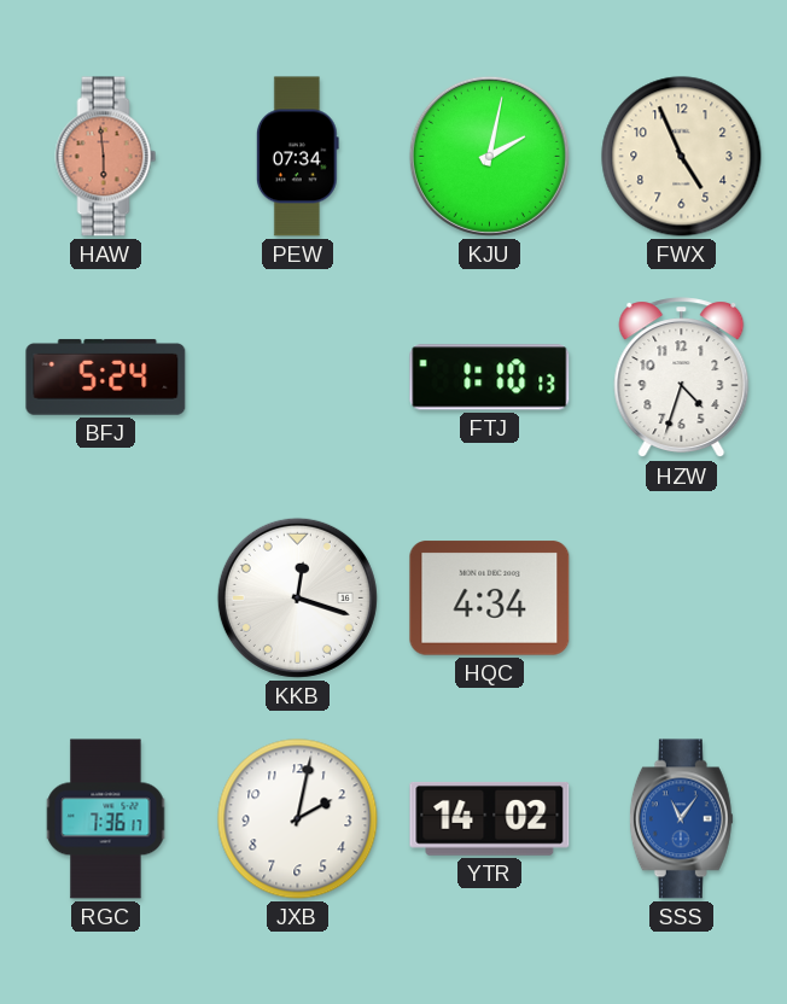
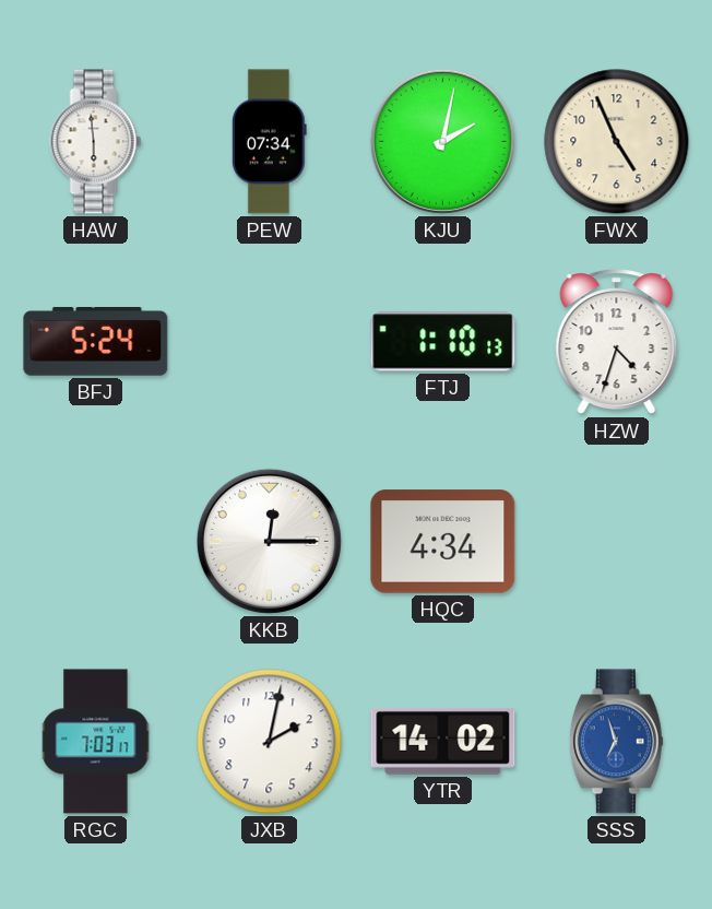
HAW dial: salmon -> white (96, 142)
KKB: 12:18 -> 12:15 (269, 541)
RGC: 7:36 -> 7:03 (96, 742)
SSS: 11:06 -> 6:57 (616, 742)
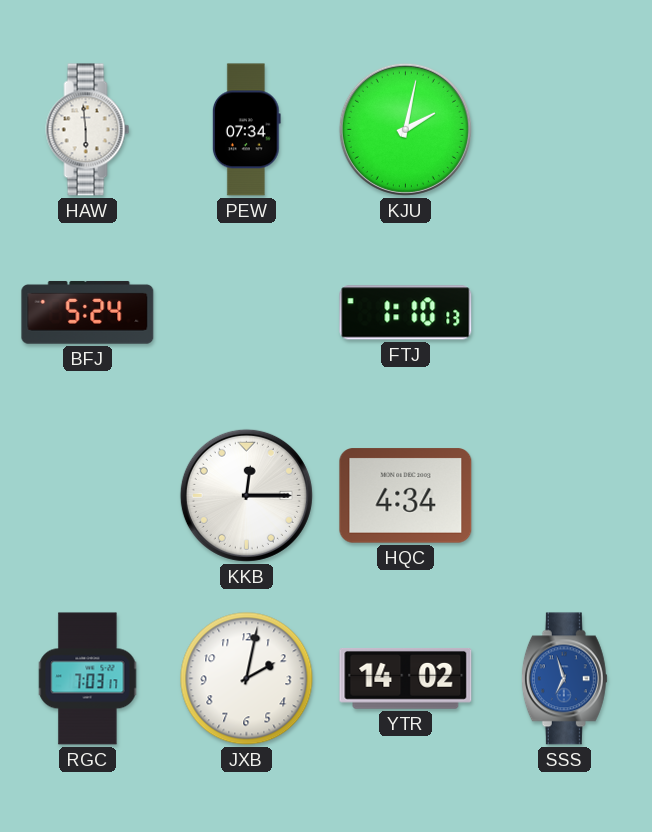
FWX: 4:56 -> none (617, 142)
HZW: 4:33 -> none (617, 342)
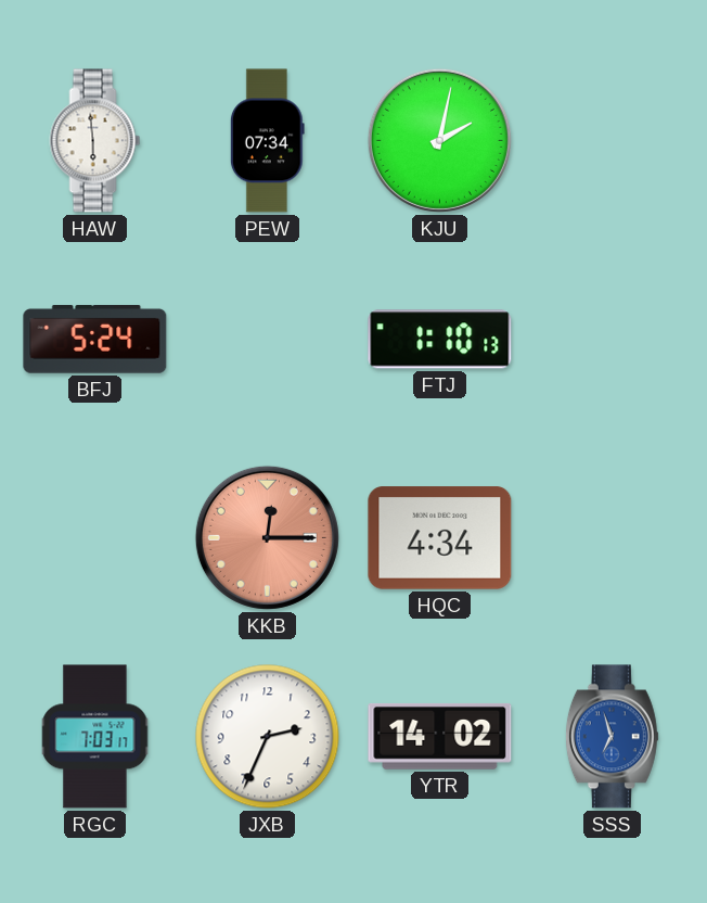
KKB dial: white -> salmon (267, 537)
JXB: 2:02 -> 2:34 (268, 737)
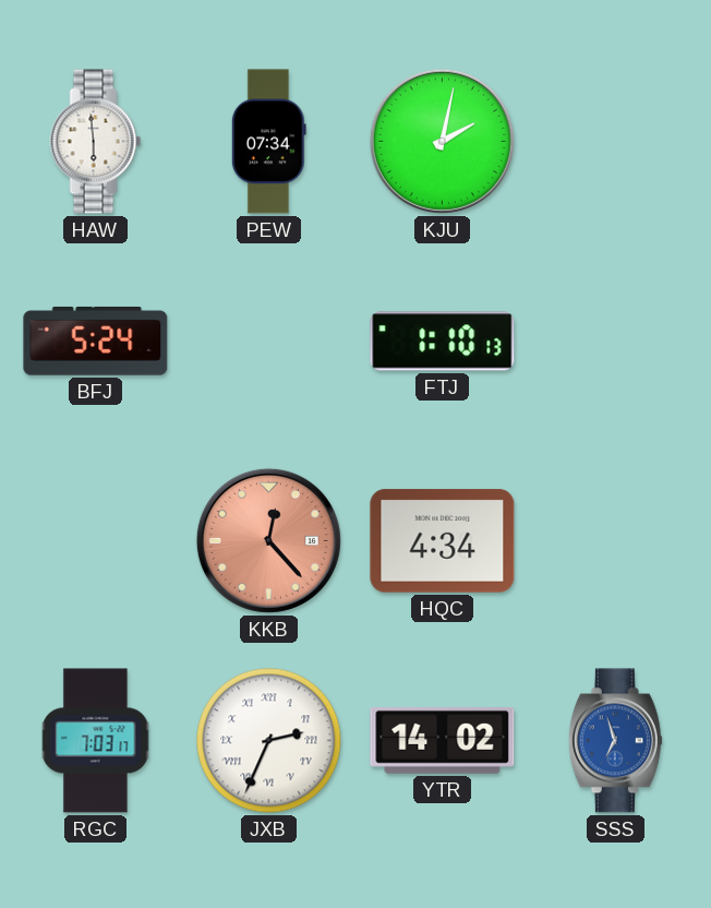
KKB: 12:15 -> 12:23 (268, 540)
JXB numerals: Arabic -> Roman (269, 741)
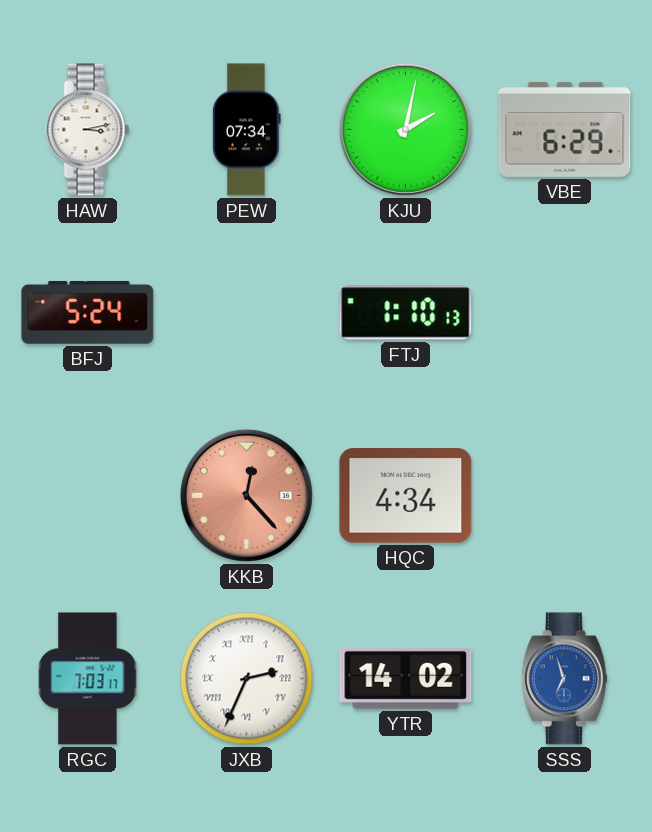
HAW: 5:59 -> 3:13 (88, 130)
VBE: none -> 6:29 (565, 129)
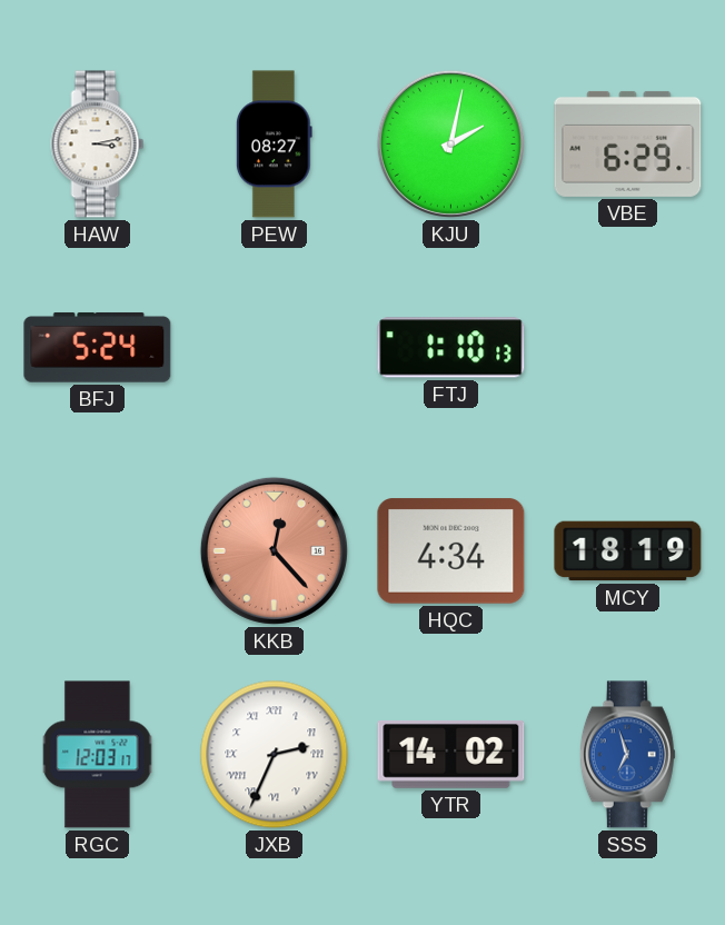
PEW: 07:34 -> 08:27 (274, 145)
MCY: none -> 18:19 (628, 551)
RGC: 7:03 -> 12:03 (98, 755)
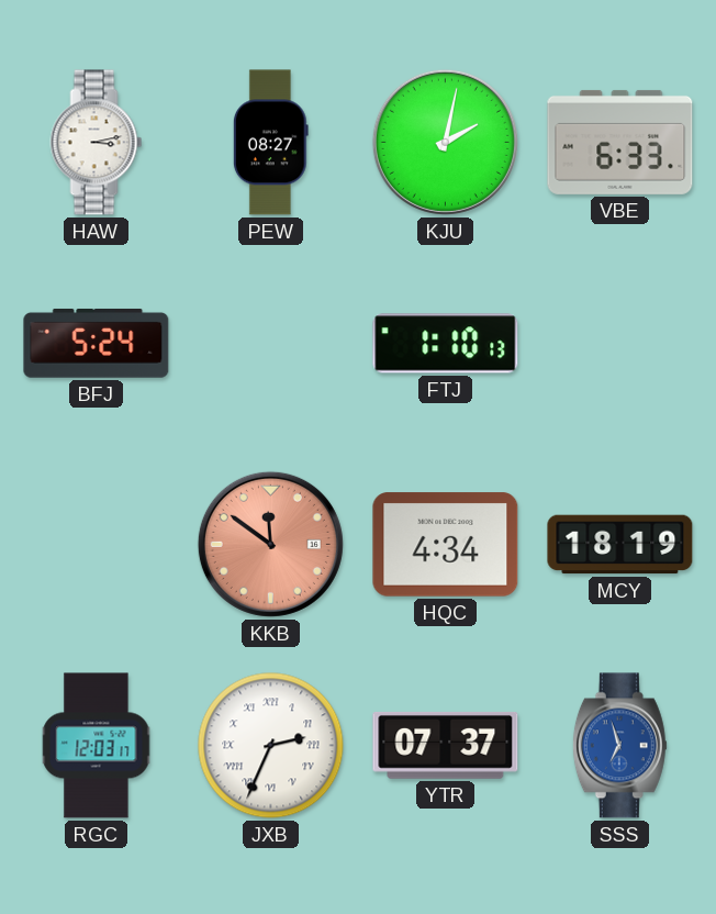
VBE: 6:29 -> 6:33 (620, 142)
KKB: 12:23 -> 11:51 (270, 544)
YTR: 14:02 -> 07:37 (446, 746)
